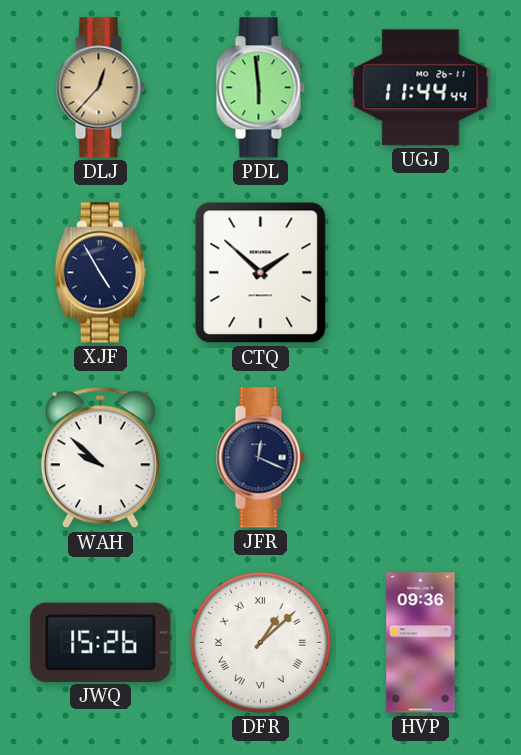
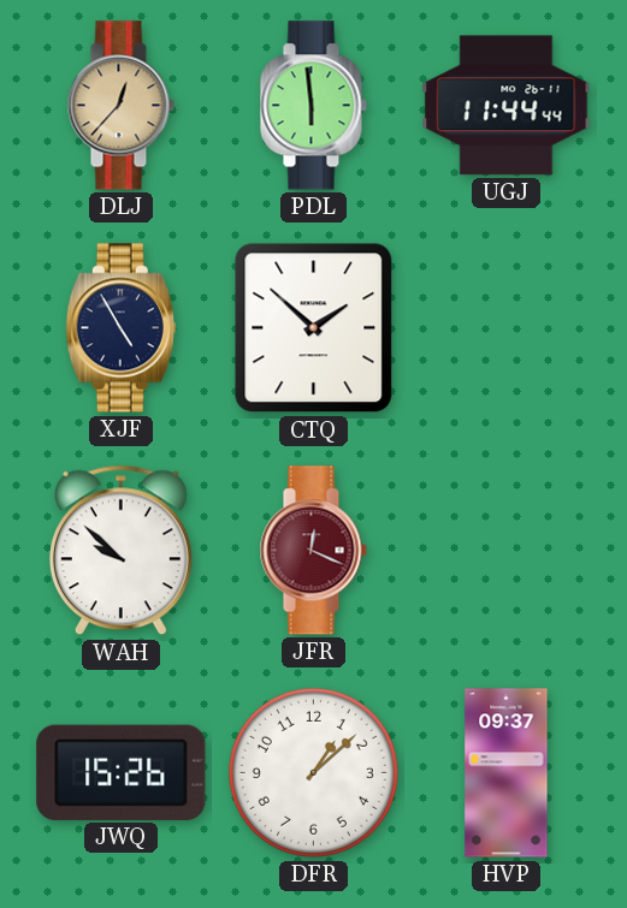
JFR dial: navy -> burgundy (313, 551)
DFR numerals: Roman -> Arabic (313, 772)
HVP: 09:36 -> 09:37 (507, 773)
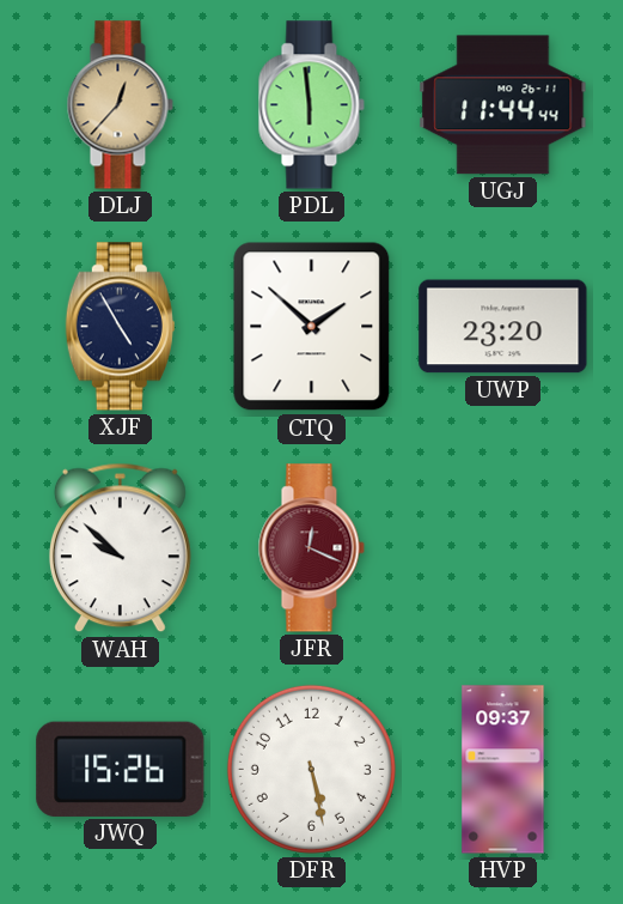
UWP: none -> 23:20 (503, 327)
DFR: 1:08 -> 5:28 (311, 769)
